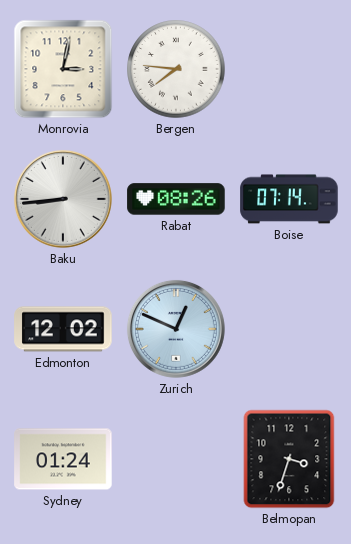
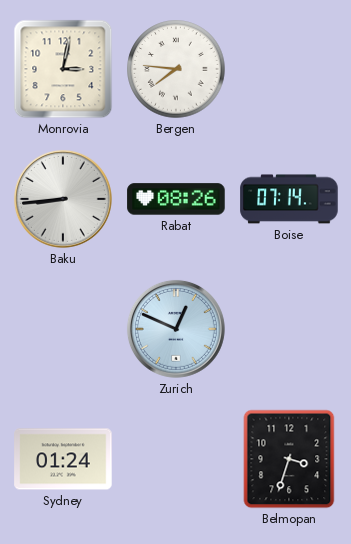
Edmonton: 12:02 -> none (63, 329)
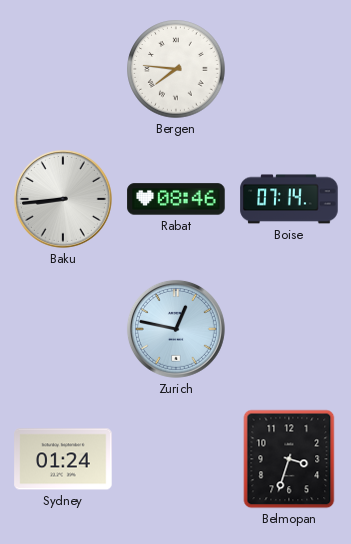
Monrovia: 3:02 -> none (63, 69)
Rabat: 08:26 -> 08:46 (176, 199)
Zurich: 12:49 -> 12:47 (176, 329)
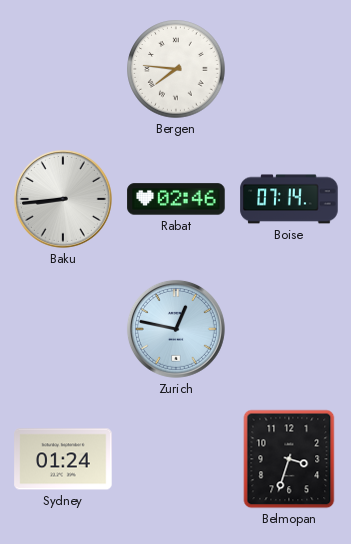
Rabat: 08:46 -> 02:46 (176, 199)
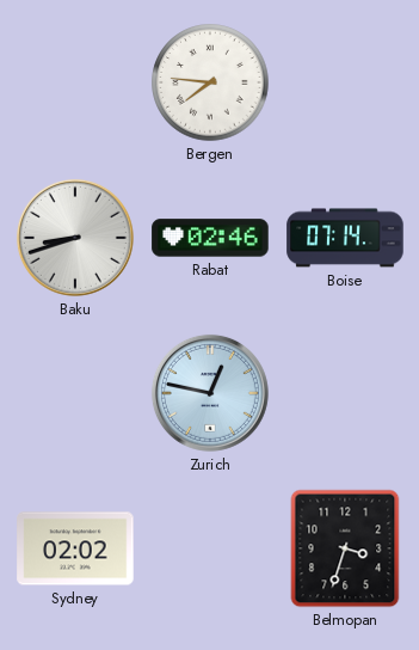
Baku: 8:44 -> 8:42 (75, 238)
Sydney: 01:24 -> 02:02 (75, 548)
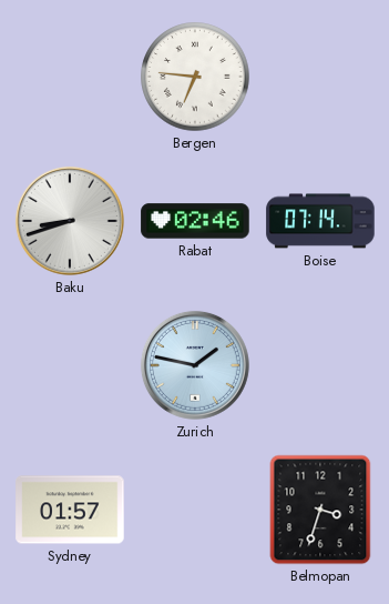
Bergen: 7:46 -> 6:46 (195, 77)
Zurich: 12:47 -> 1:47 (195, 365)
Sydney: 02:02 -> 01:57 (70, 510)
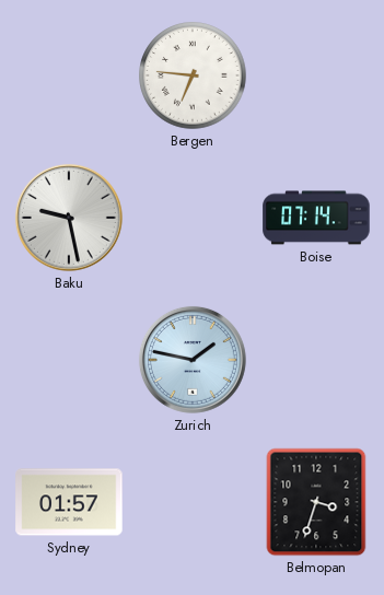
Baku: 8:42 -> 9:28 (69, 218)
Rabat: 02:46 -> none (195, 221)
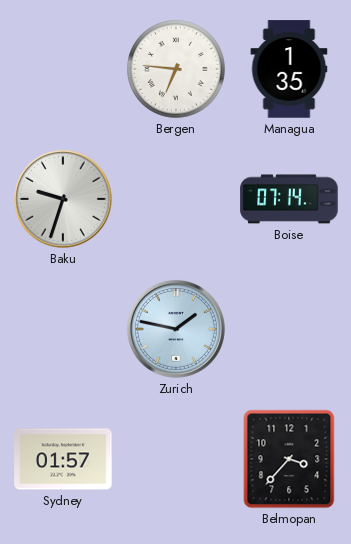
Managua: none -> 1:35 (289, 69)
Baku: 9:28 -> 9:33 (63, 199)
Belmopan: 3:33 -> 3:37 (289, 459)
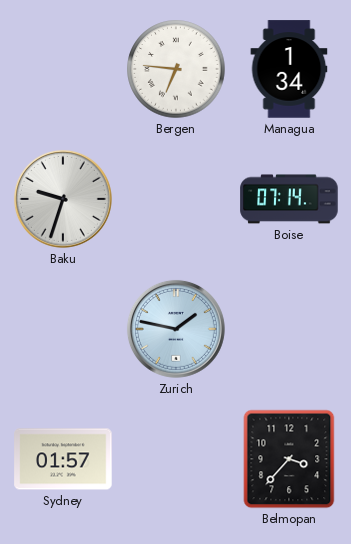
Managua: 1:35 -> 1:34 (289, 69)
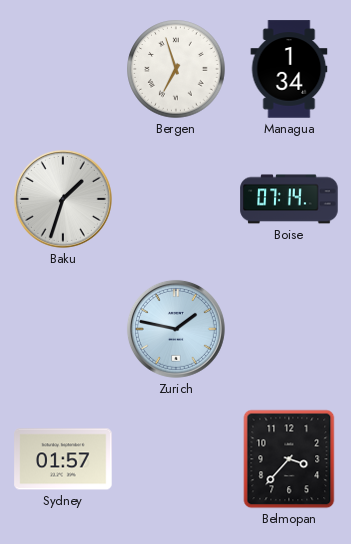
Bergen: 6:46 -> 6:57 (176, 69)
Baku: 9:33 -> 1:33 (63, 199)
